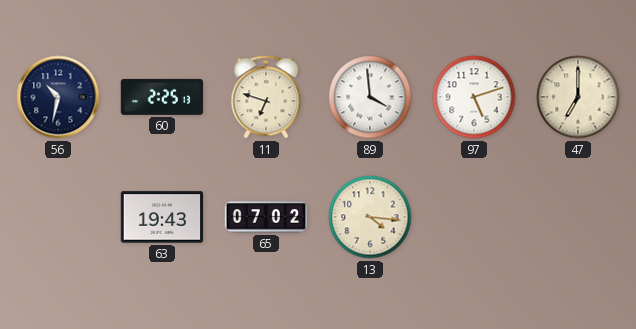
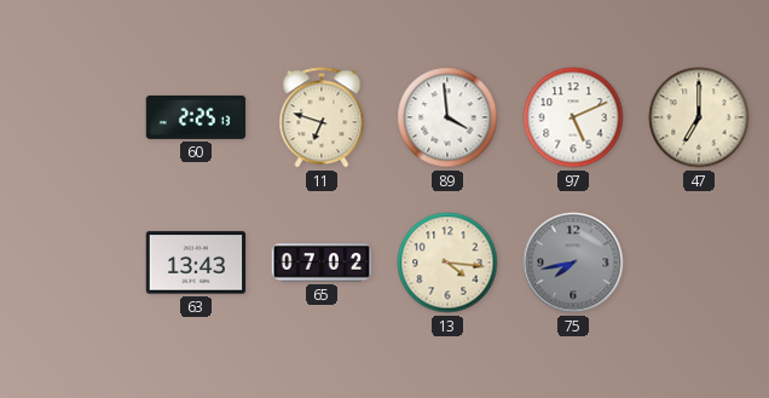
56: 10:32 -> none (58, 97)
97: 5:12 -> 5:11 (573, 117)
63: 19:43 -> 13:43 (196, 263)
75: none -> 7:43 (573, 263)
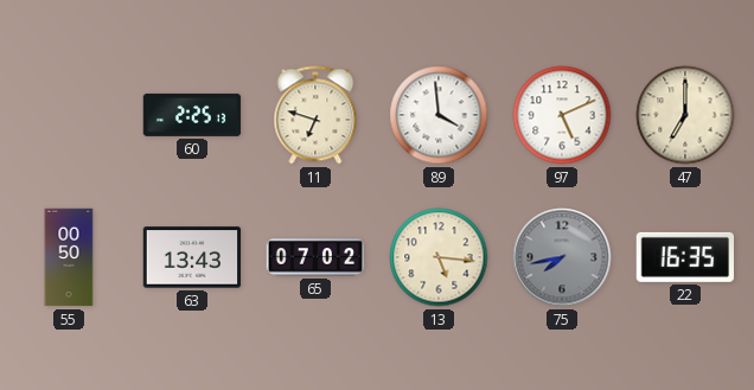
55: none -> 00:50 (69, 257)
13: 4:16 -> 5:16 (439, 257)
22: none -> 16:35 (684, 257)
